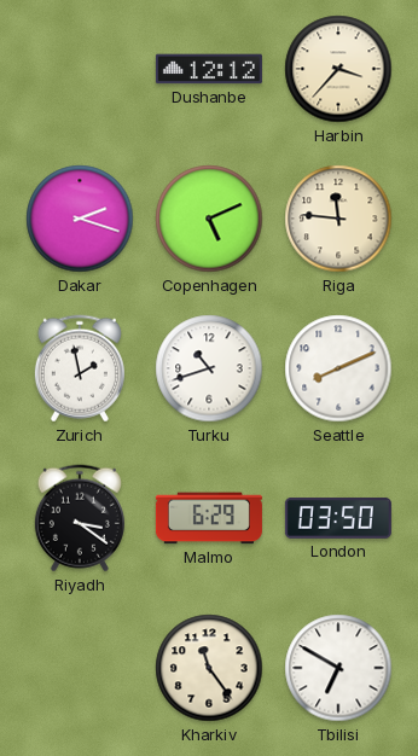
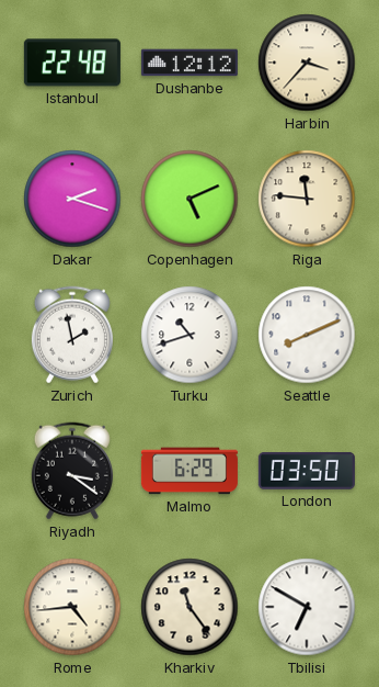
Istanbul: none -> 22:48 (72, 63)
Rome: none -> 4:44 (72, 607)
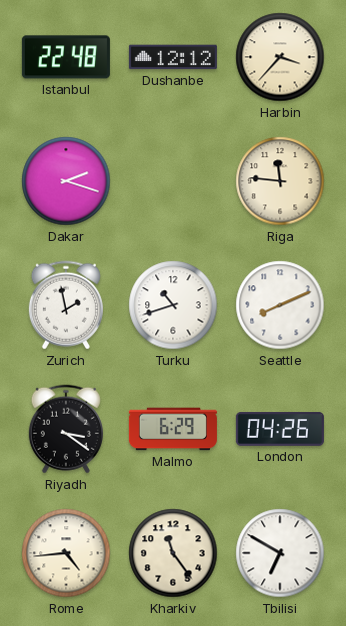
Copenhagen: 5:11 -> none (190, 199)
London: 03:50 -> 04:26 (280, 429)
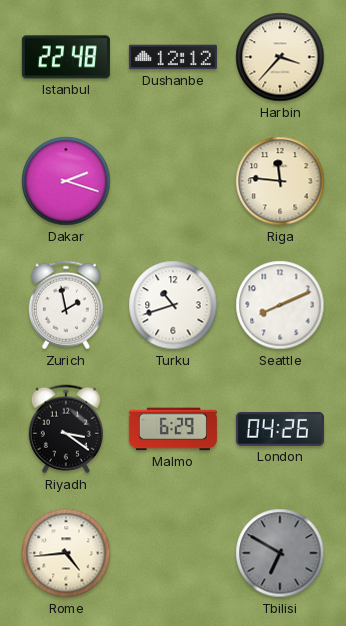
Kharkiv: 11:24 -> none (173, 553)
Tbilisi dial: white -> grey (280, 553)
